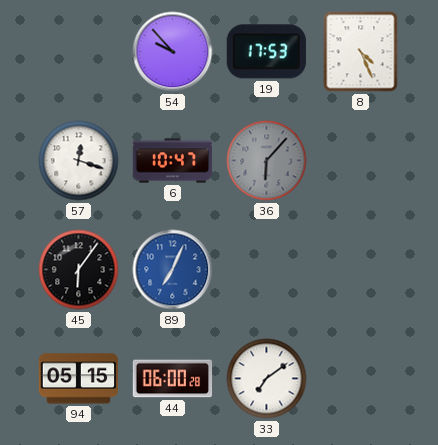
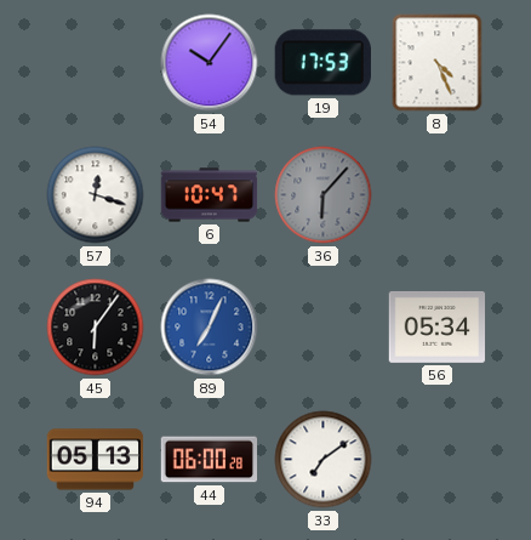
54: 9:53 -> 10:06 (210, 63)
56: none -> 05:34 (438, 326)
94: 05:15 -> 05:13 (96, 460)
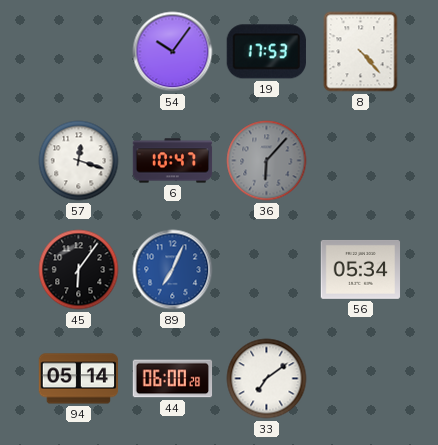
8: 4:26 -> 4:23 (361, 52)
94: 05:13 -> 05:14 (79, 379)
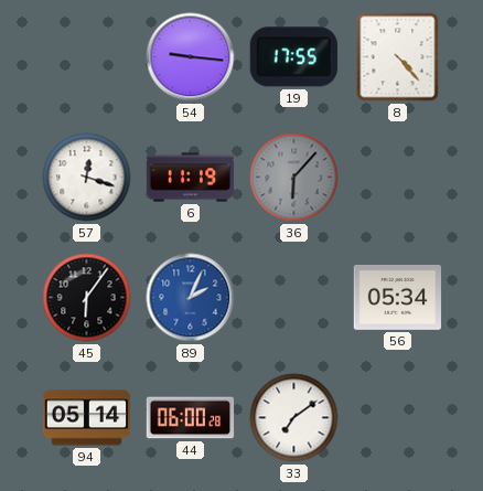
54: 10:06 -> 9:16 (191, 57)
19: 17:53 -> 17:55 (293, 57)
6: 10:47 -> 11:19 (191, 178)
89: 7:04 -> 2:04 (191, 298)
